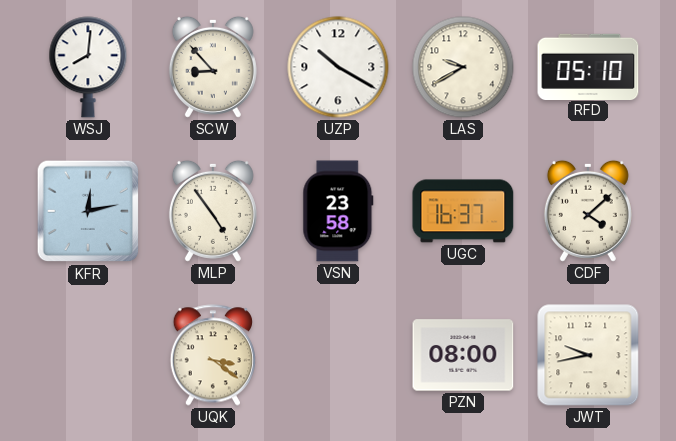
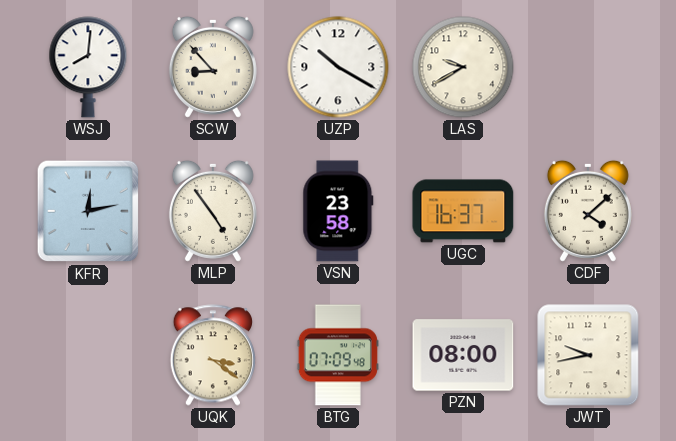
RFD: 05:10 -> none (588, 66)
BTG: none -> 07:09 (338, 355)
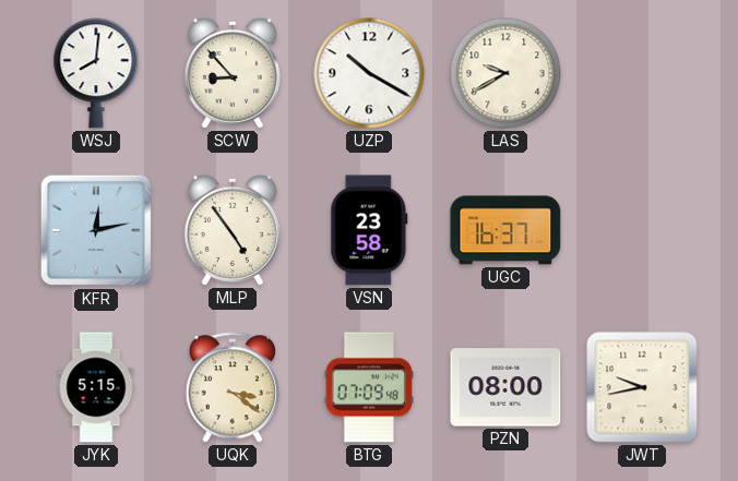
CDF: 4:08 -> none (588, 211)
JYK: none -> 5:15 (96, 387)
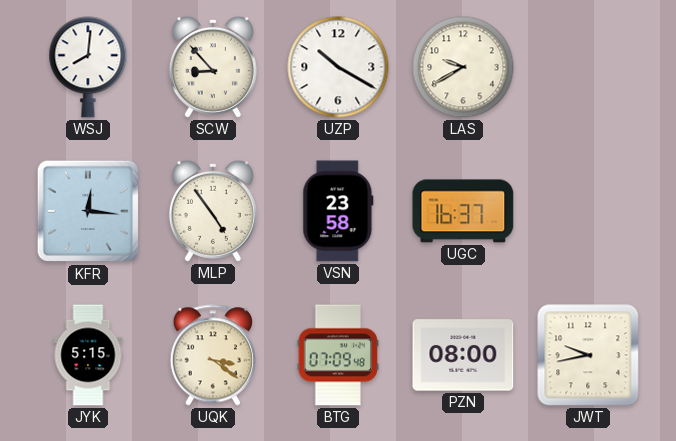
KFR: 12:13 -> 12:16 (88, 211)
